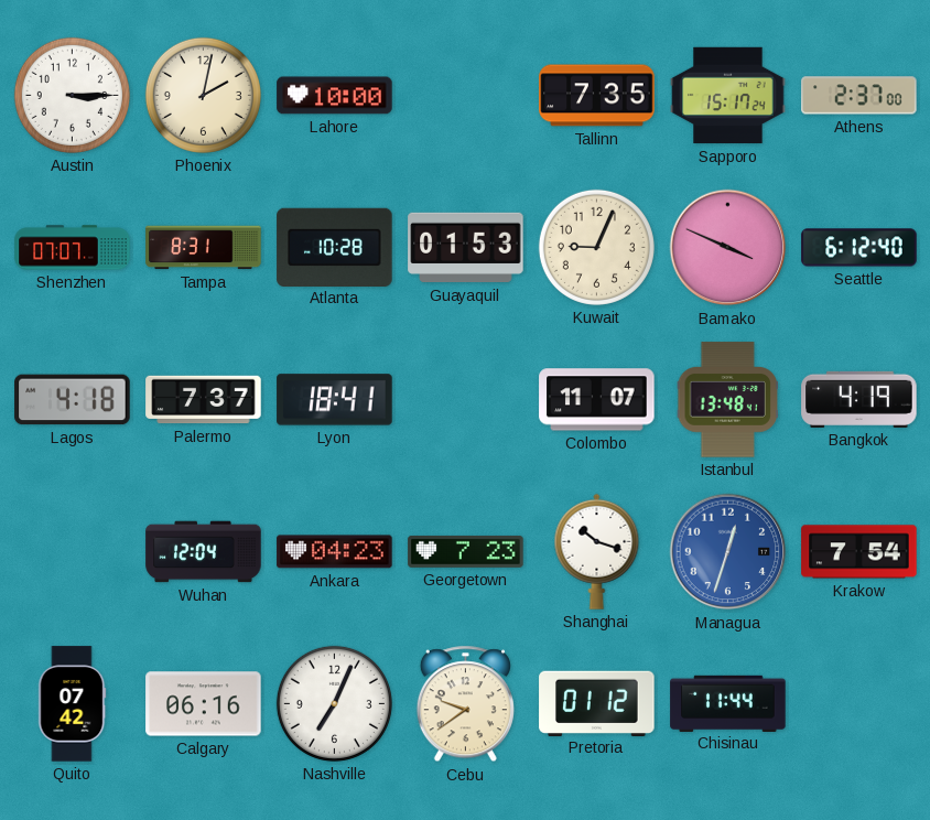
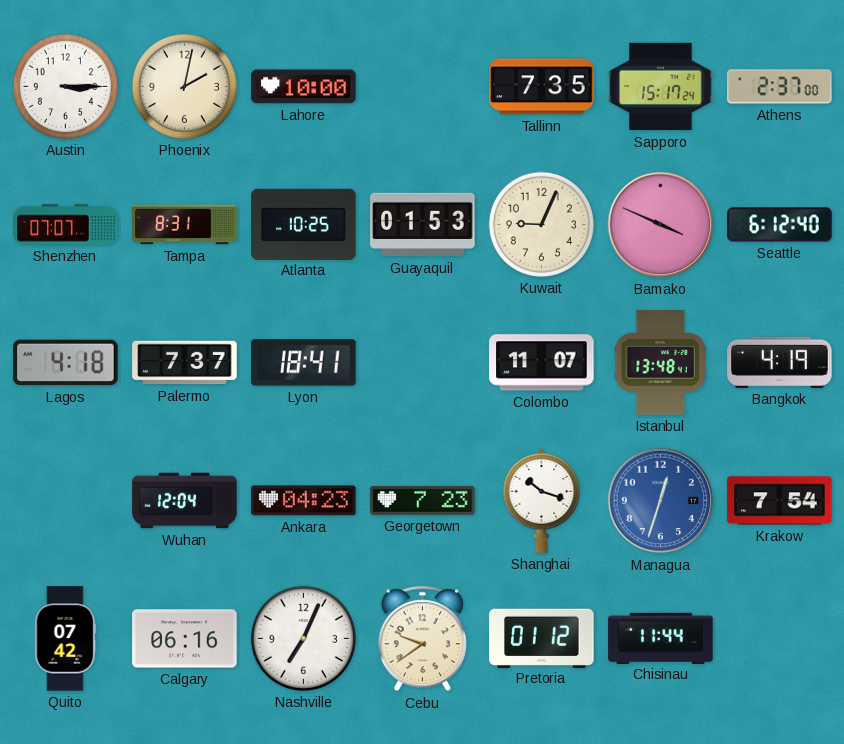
Atlanta: 10:28 -> 10:25 (304, 224)
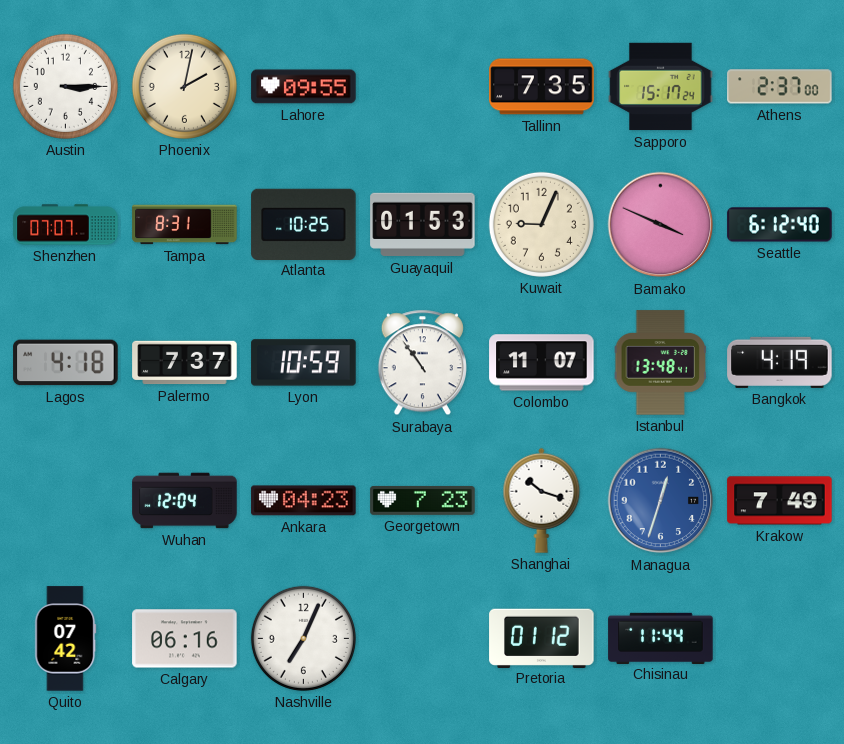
Lahore: 10:00 -> 09:55 (304, 87)
Lyon: 18:41 -> 10:59 (304, 363)
Surabaya: none -> 10:54 (422, 363)
Krakow: 7:54 -> 7:49 (780, 501)
Cebu: 9:39 -> none (422, 639)
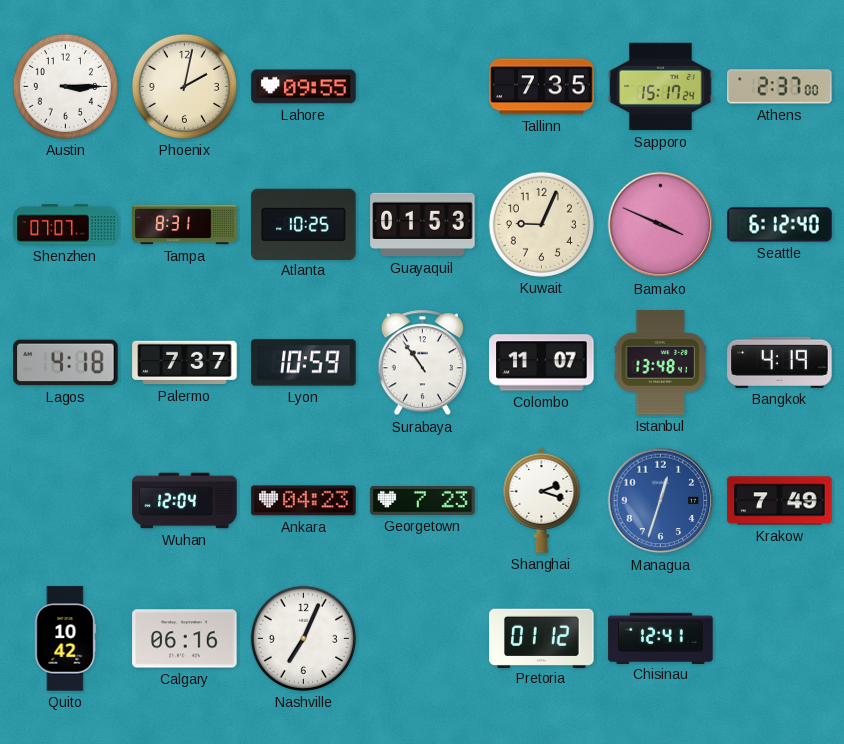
Shanghai: 10:18 -> 2:18 (542, 500)
Quito: 07:42 -> 10:42 (66, 639)
Chisinau: 11:44 -> 12:41 (661, 638)
